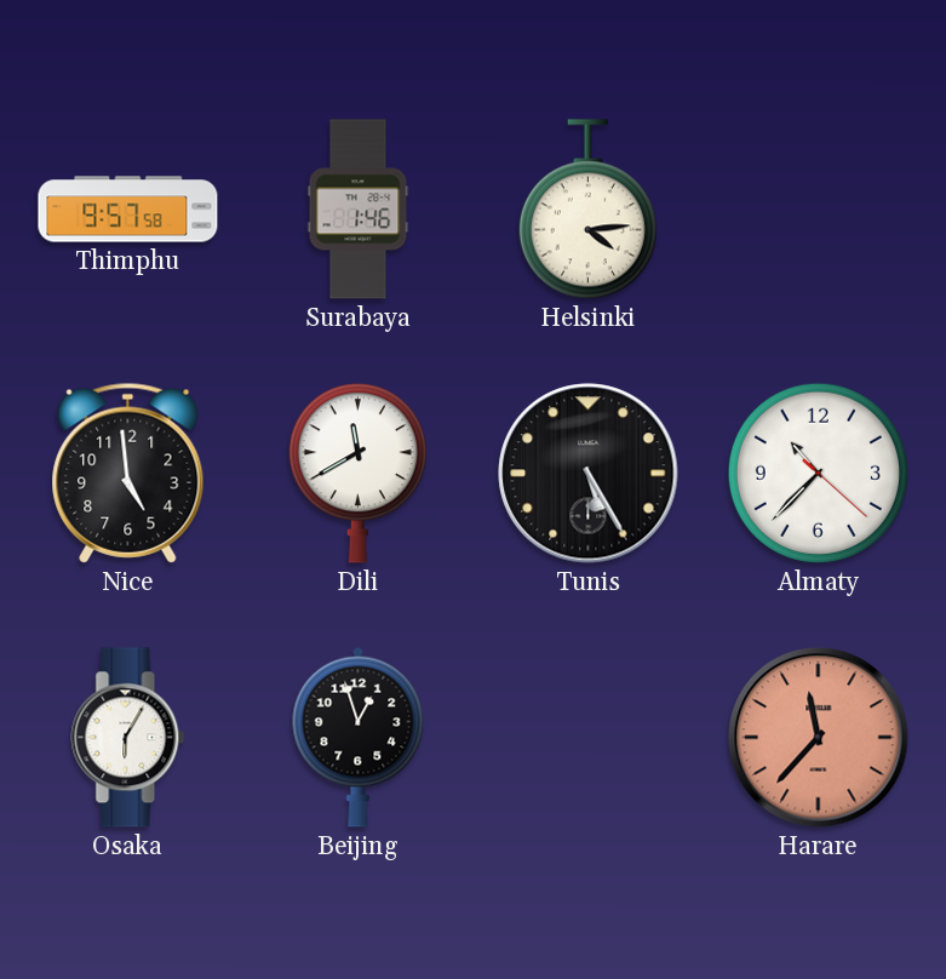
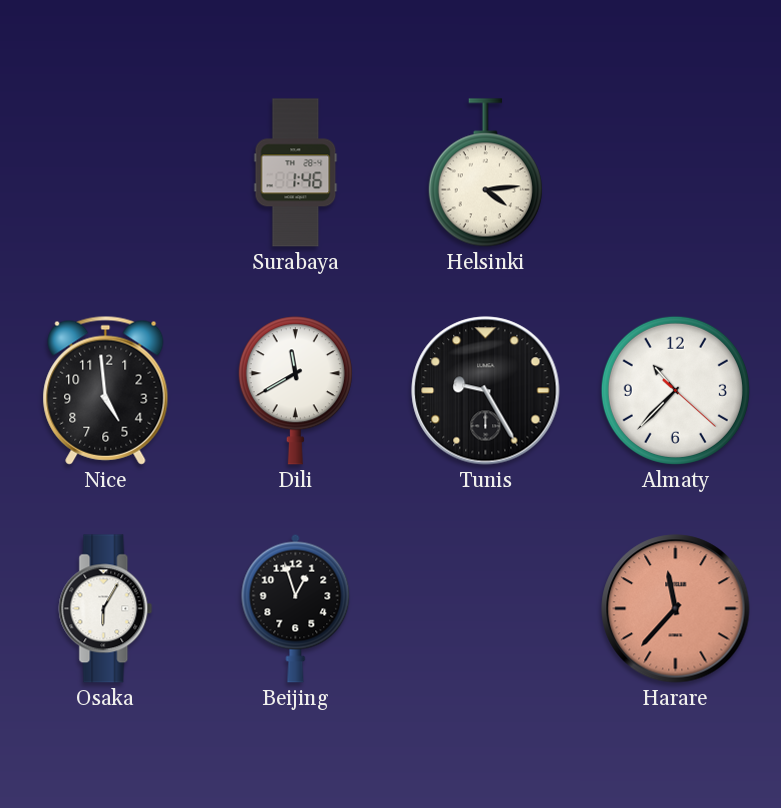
Thimphu: 9:57 -> none (128, 210)
Tunis: 5:25 -> 9:25 (486, 391)
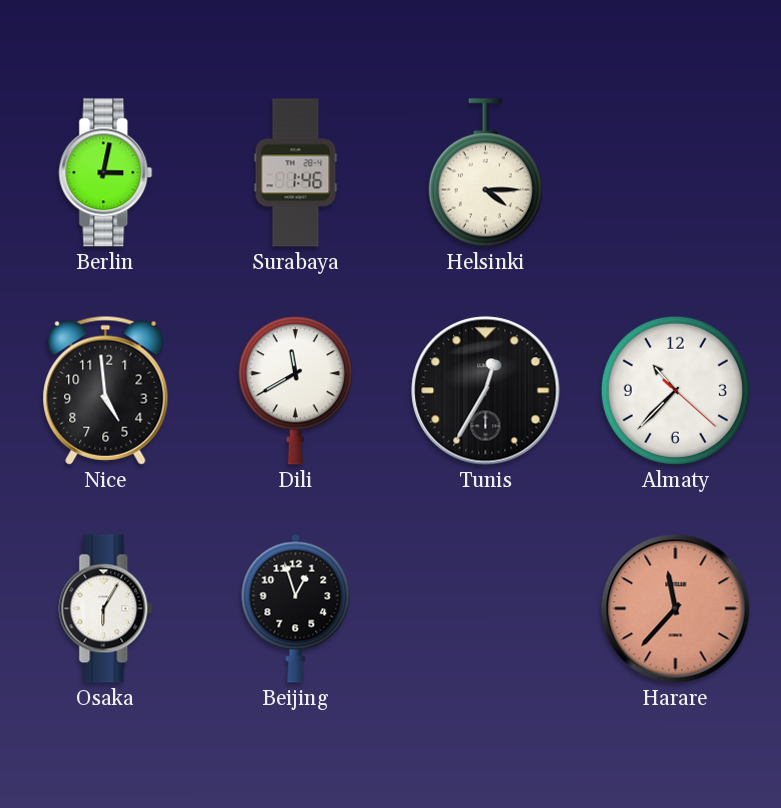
Berlin: none -> 3:02 (106, 173)
Helsinki: 4:14 -> 4:15 (485, 173)
Tunis: 9:25 -> 12:35 (486, 391)
